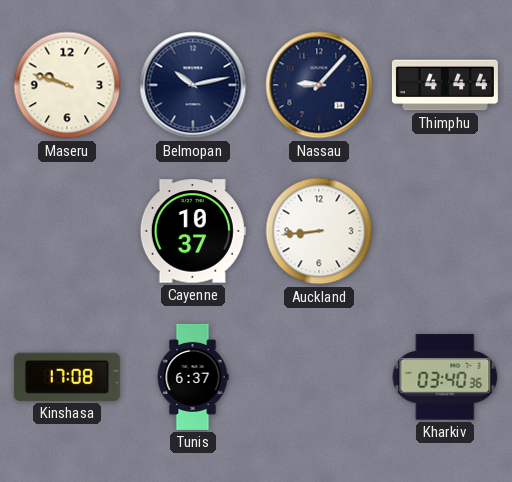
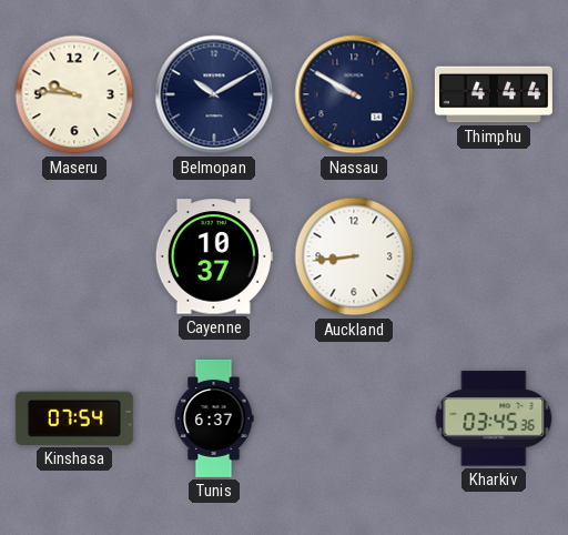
Maseru: 9:48 -> 9:46 (74, 94)
Belmopan: 10:13 -> 10:10 (214, 94)
Nassau: 9:07 -> 9:50 (354, 94)
Kinshasa: 17:08 -> 07:54 (74, 418)
Kharkiv: 03:40 -> 03:45 (494, 418)
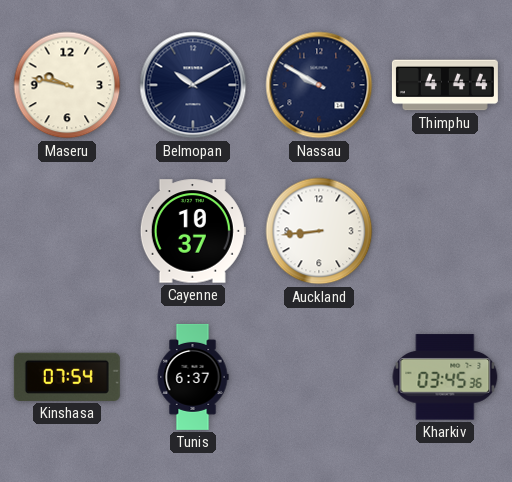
Maseru: 9:46 -> 9:47 (67, 85)
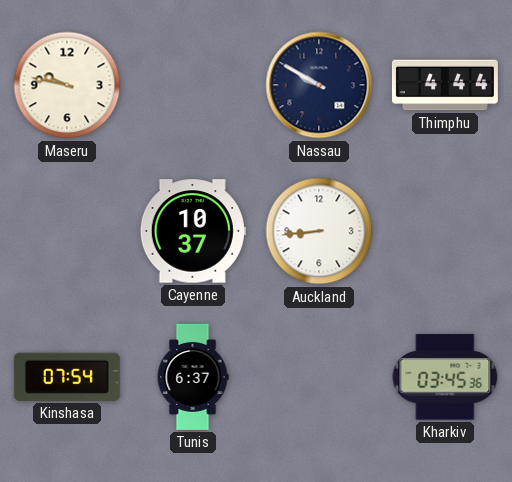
Belmopan: 10:10 -> none (193, 85)
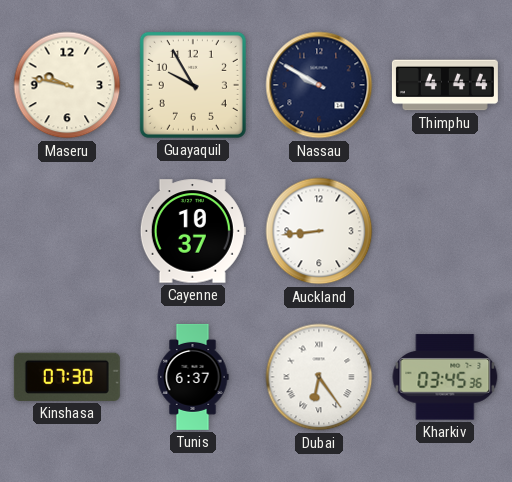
Guayaquil: none -> 9:55 (193, 85)
Kinshasa: 07:54 -> 07:30 (67, 377)
Dubai: none -> 6:24 (319, 377)
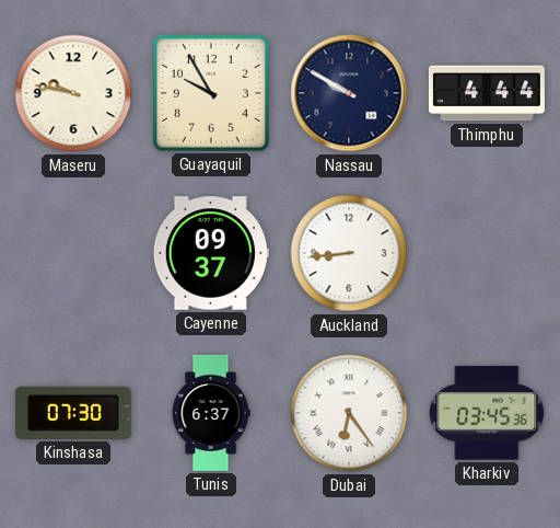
Cayenne: 10:37 -> 09:37 (211, 253)
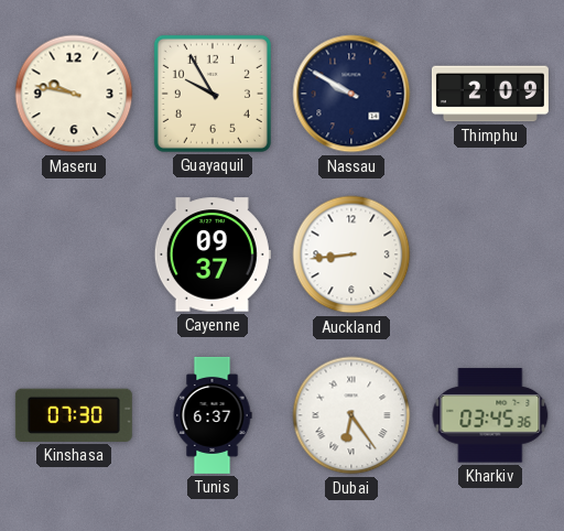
Thimphu: 4:44 -> 2:09 (490, 94)
